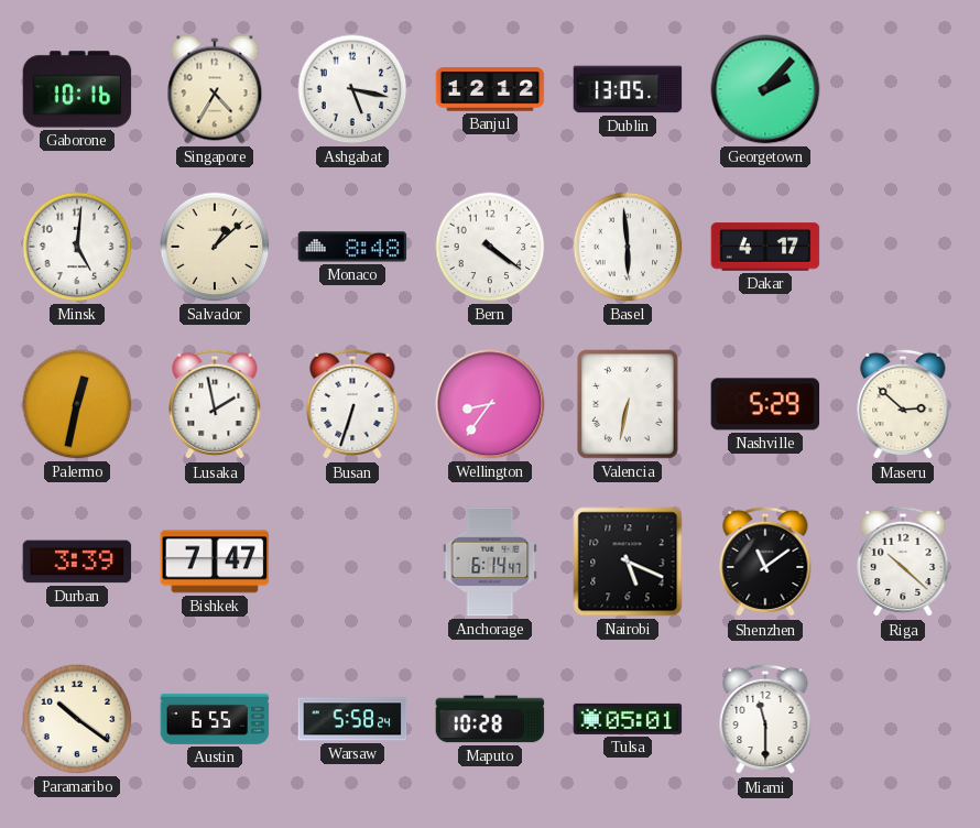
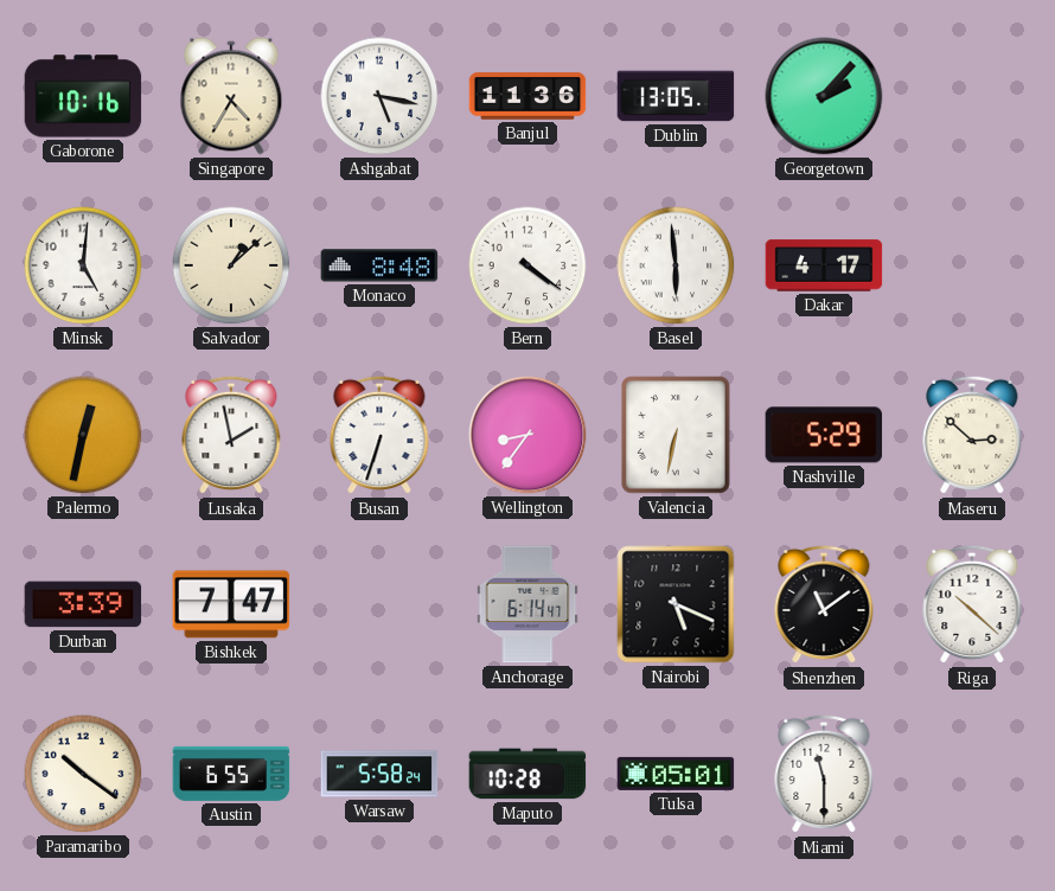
Banjul: 12:12 -> 11:36 (527, 96)
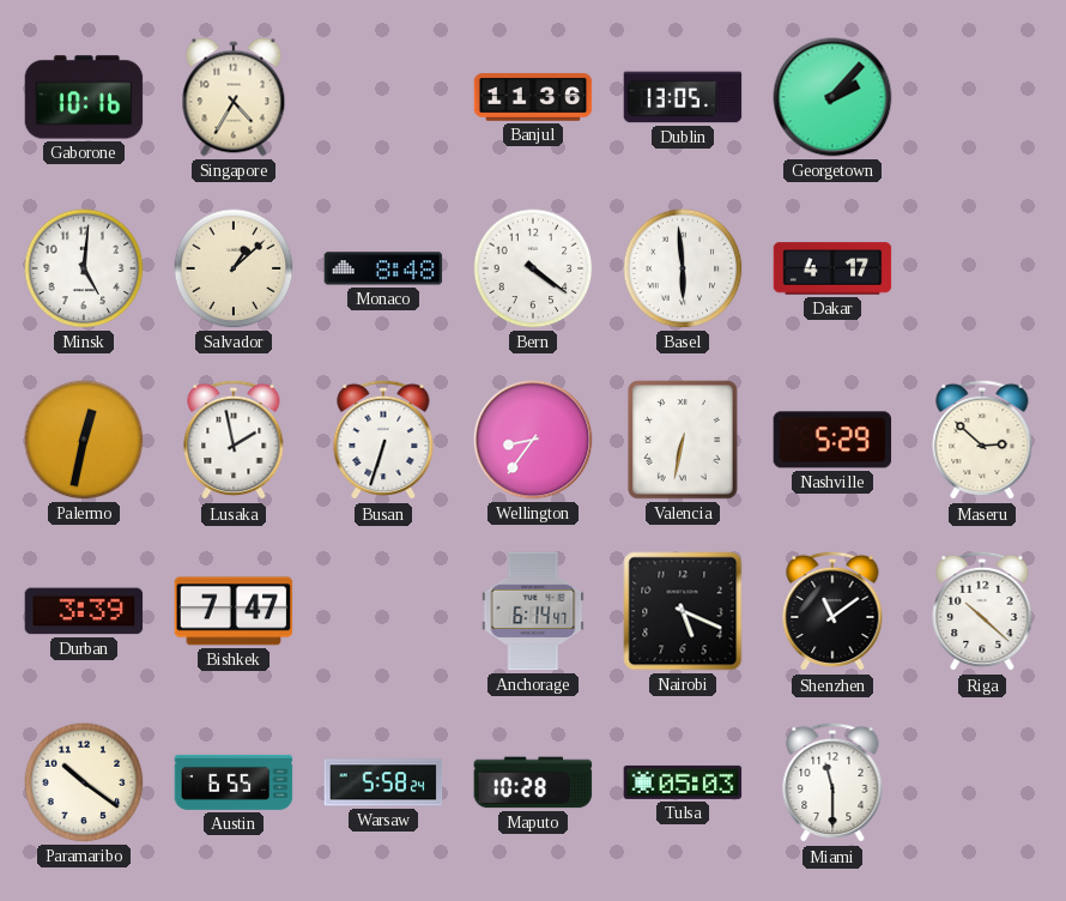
Ashgabat: 5:17 -> none (379, 96)
Tulsa: 05:01 -> 05:03 (683, 782)
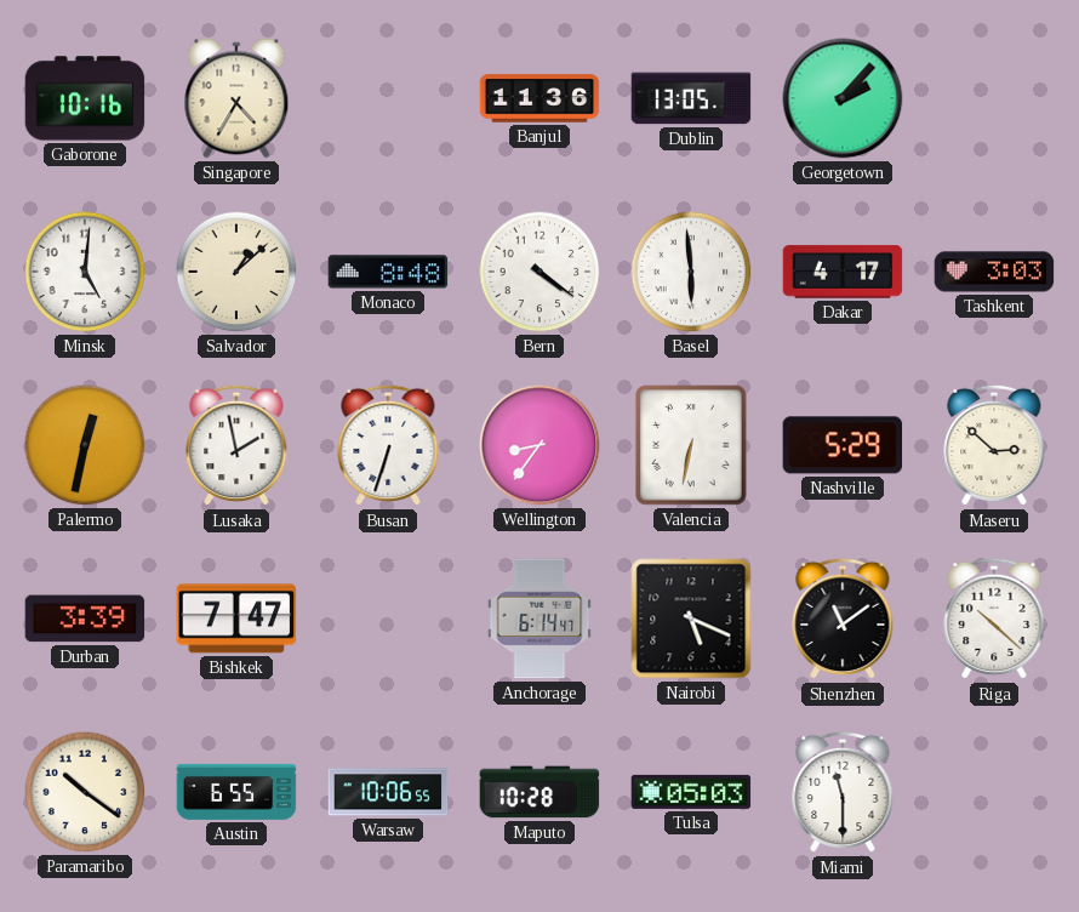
Tashkent: none -> 3:03 (994, 272)
Warsaw: 5:58 -> 10:06 (388, 792)
